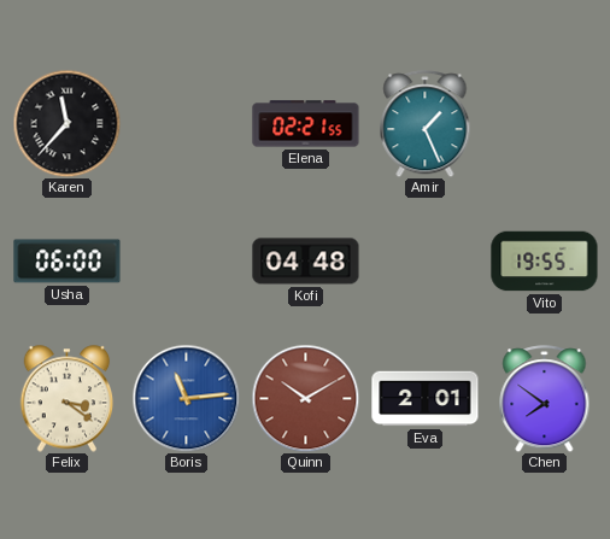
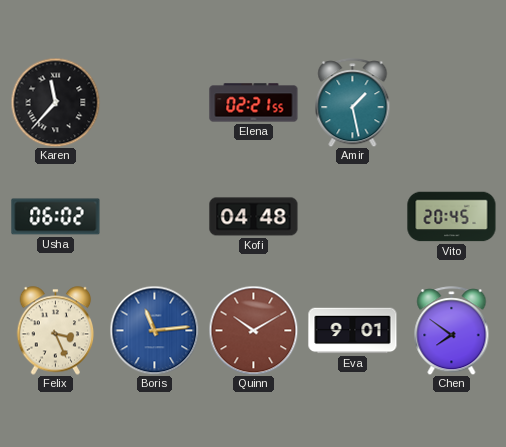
Amir: 1:26 -> 1:28 (353, 103)
Usha: 06:00 -> 06:02 (56, 217)
Vito: 19:55 -> 20:45 (452, 217)
Felix: 3:21 -> 3:26 (56, 331)
Eva: 2:01 -> 9:01 (353, 331)
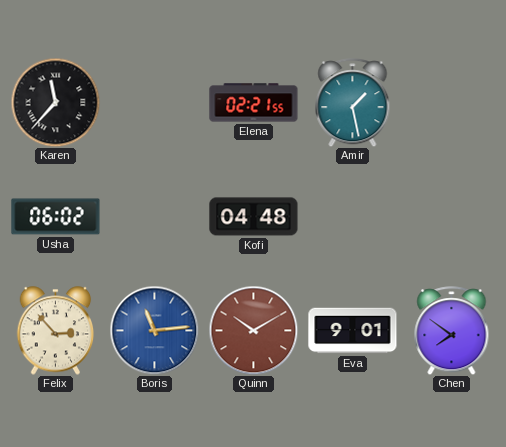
Vito: 20:45 -> none (452, 217)
Felix: 3:26 -> 2:53 (56, 331)
